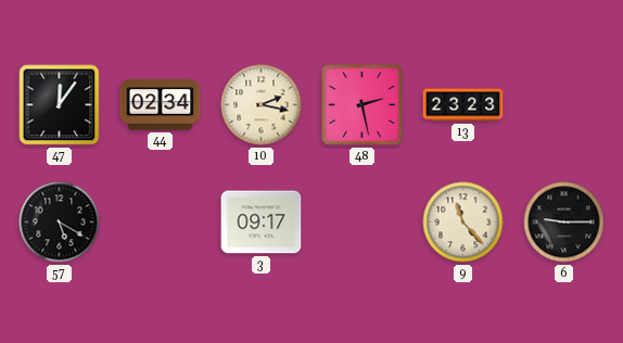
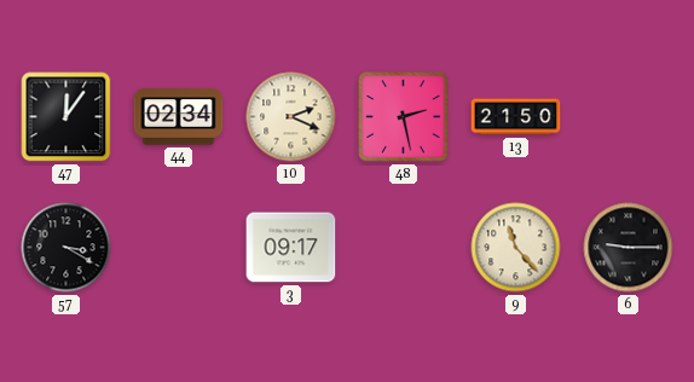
10: 2:17 -> 2:19 (291, 117)
13: 23:23 -> 21:50 (516, 117)
57: 5:20 -> 3:20 (66, 248)
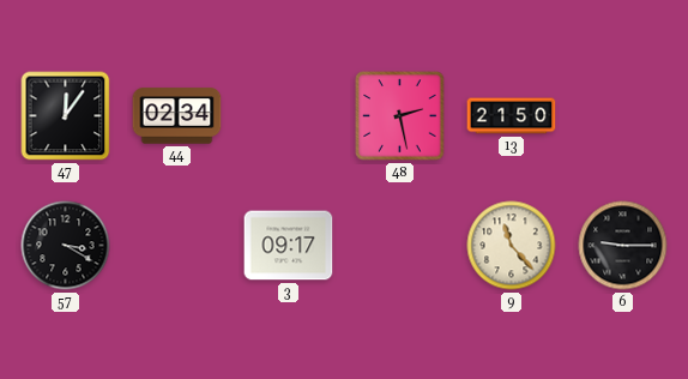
10: 2:19 -> none (291, 117)
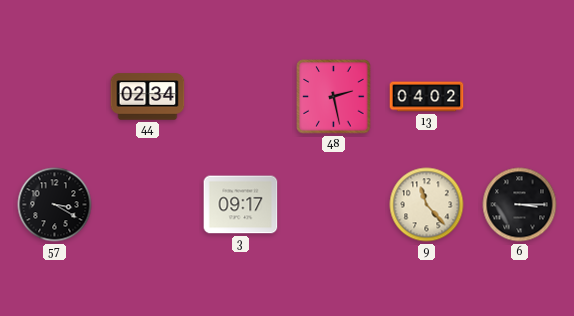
47: 12:06 -> none (66, 116)
13: 21:50 -> 04:02 (427, 97)
6: 9:15 -> 3:15 (520, 205)
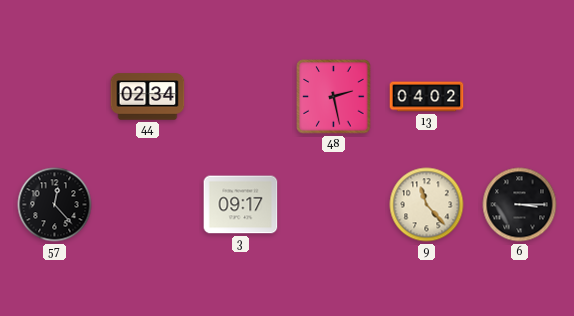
57: 3:20 -> 12:23 (55, 205)
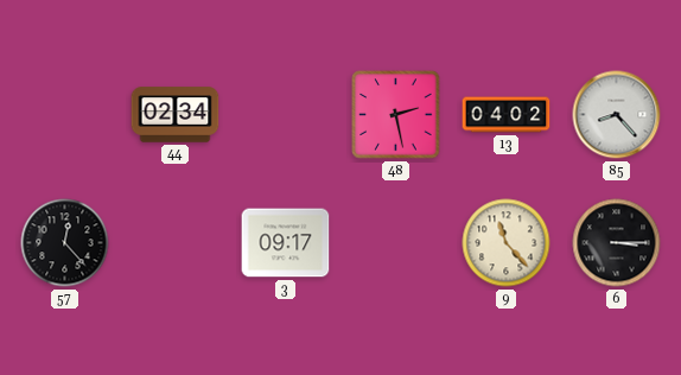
85: none -> 8:23 (617, 115)
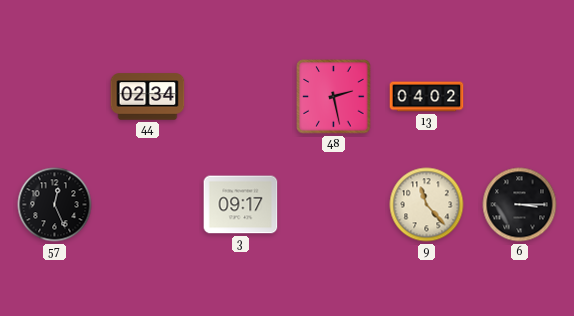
85: 8:23 -> none (617, 115)
57: 12:23 -> 12:26 (55, 205)
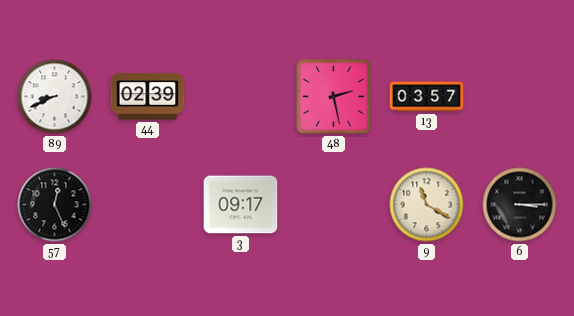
89: none -> 8:41 (55, 97)
44: 02:34 -> 02:39 (148, 97)
13: 04:02 -> 03:57 (427, 97)
9: 11:23 -> 11:20 (427, 205)
